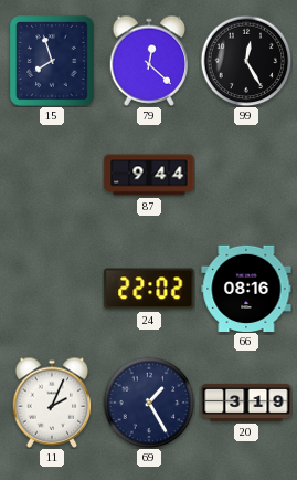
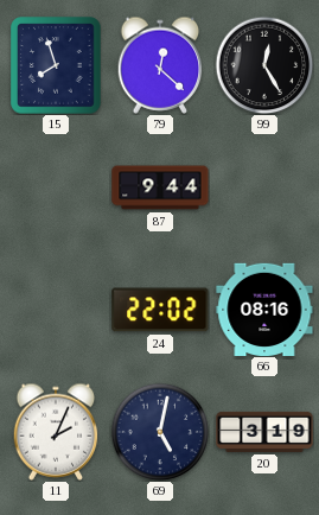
69: 1:25 -> 5:02 (160, 432)
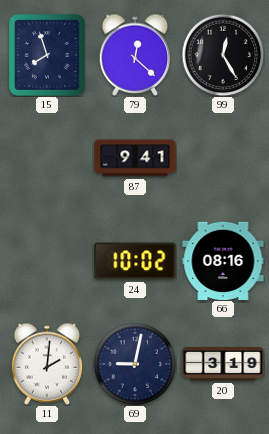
87: 9:44 -> 9:41 (135, 158)
24: 22:02 -> 10:02 (135, 261)
11: 2:04 -> 2:01 (47, 364)
69: 5:02 -> 9:02 (135, 364)
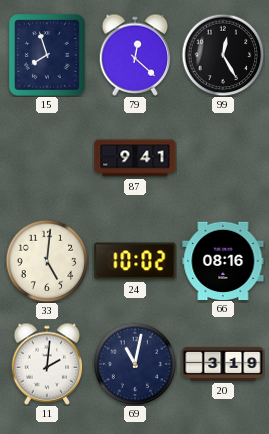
33: none -> 5:01 (47, 261)
69: 9:02 -> 11:02 (135, 364)
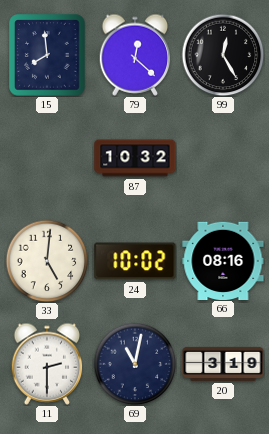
15: 7:57 -> 7:59 (47, 55)
87: 9:41 -> 10:32 (135, 158)
11: 2:01 -> 2:30 (47, 364)
